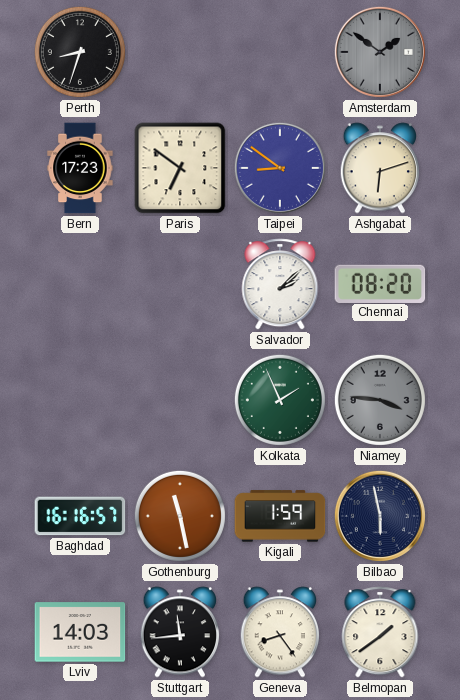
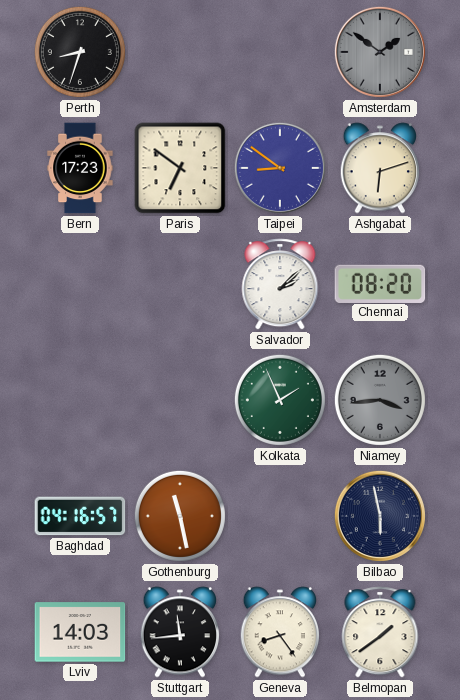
Niamey: 3:46 -> 3:44 (380, 400)
Baghdad: 16:16 -> 04:16 (80, 516)
Kigali: 1:59 -> none (280, 516)
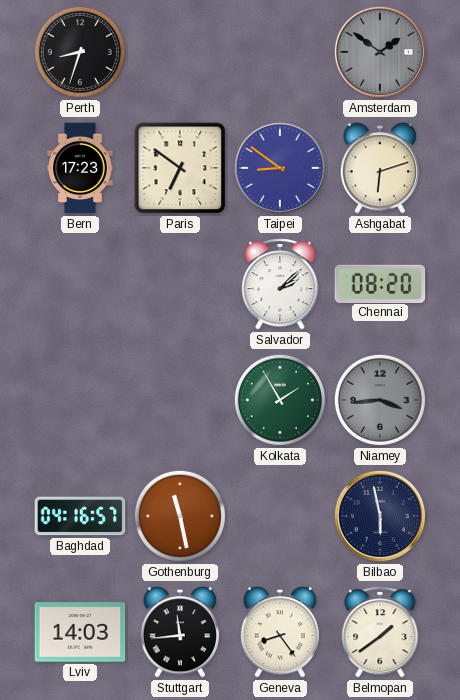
Kolkata: 1:56 -> 1:55 (280, 400)
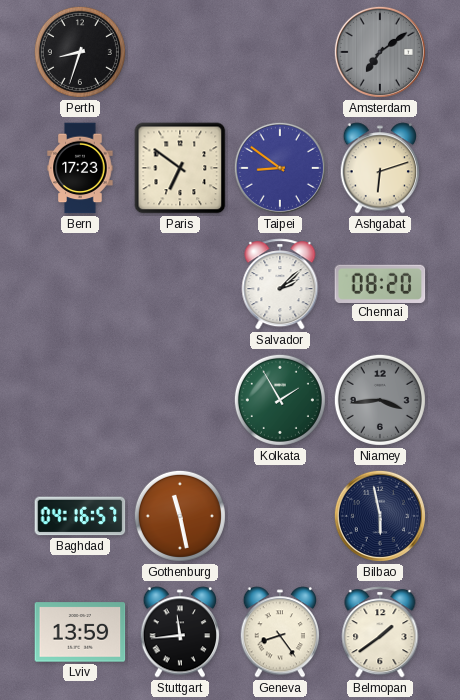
Amsterdam: 1:51 -> 7:09 (380, 52)
Lviv: 14:03 -> 13:59 (80, 632)
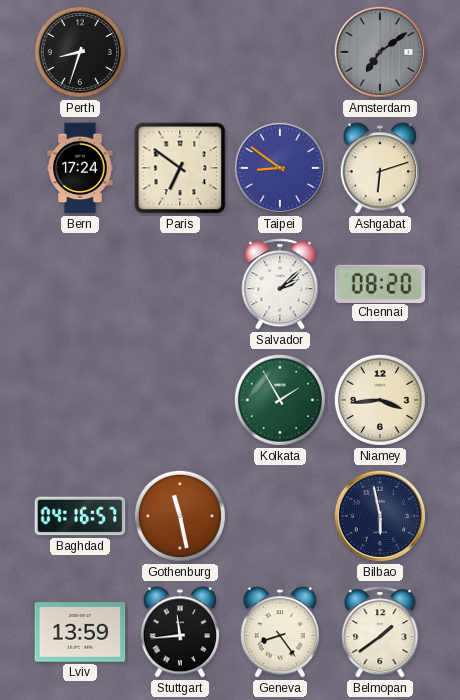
Bern: 17:23 -> 17:24 (80, 168)
Niamey dial: grey -> cream (380, 400)
